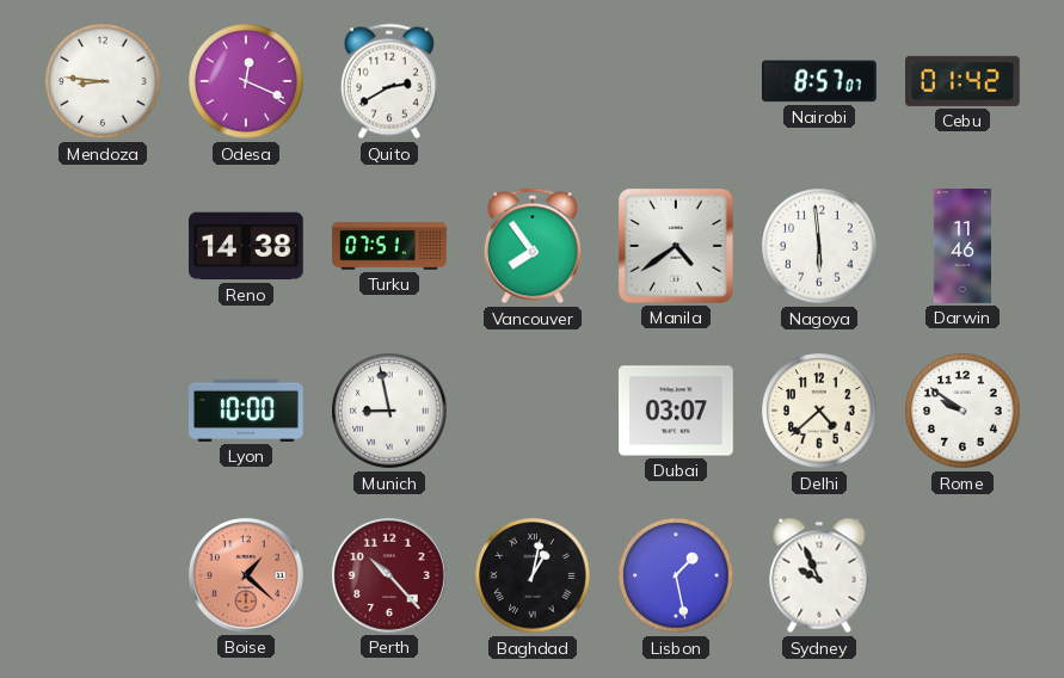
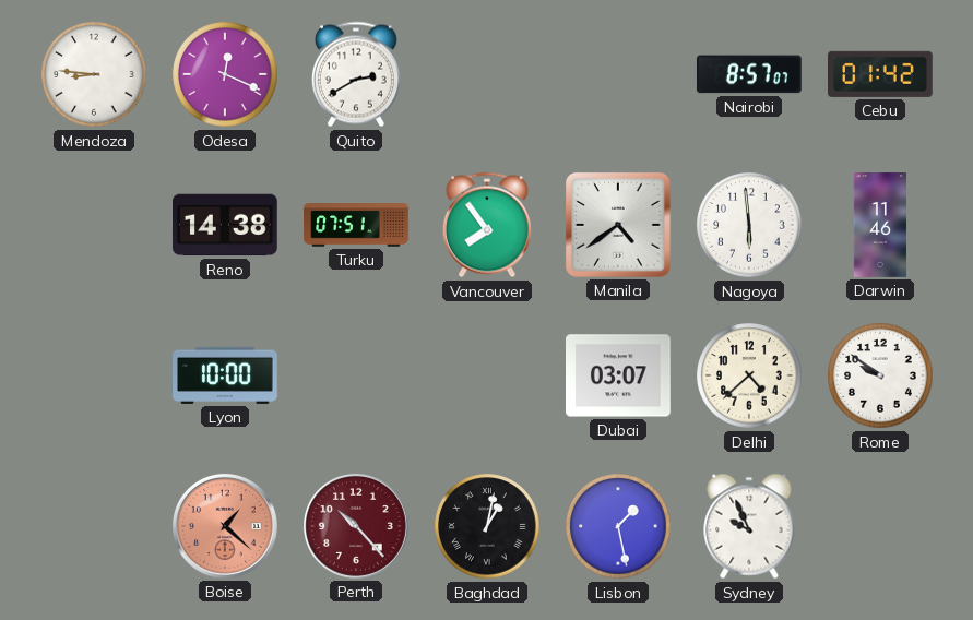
Munich: 8:58 -> none (389, 411)
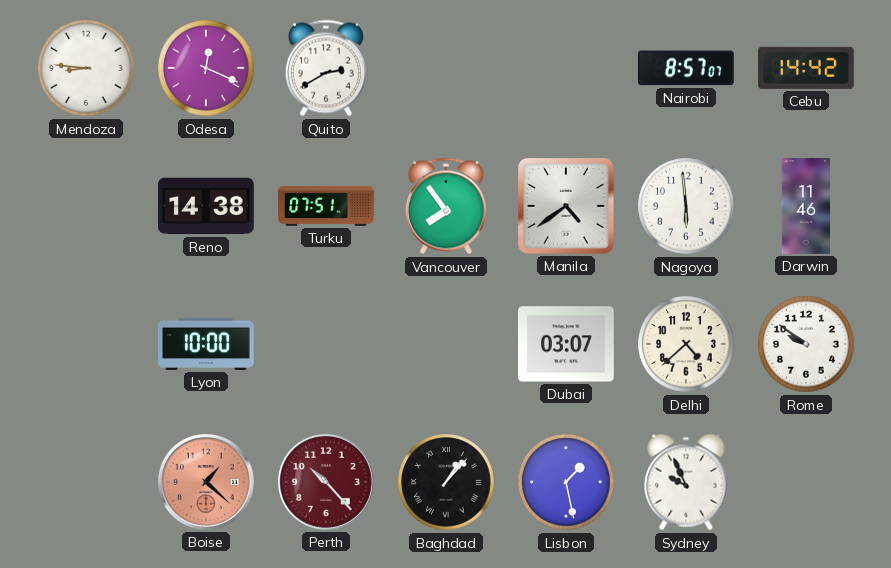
Cebu: 01:42 -> 14:42 (807, 68)
Baghdad: 1:02 -> 1:07 (446, 482)
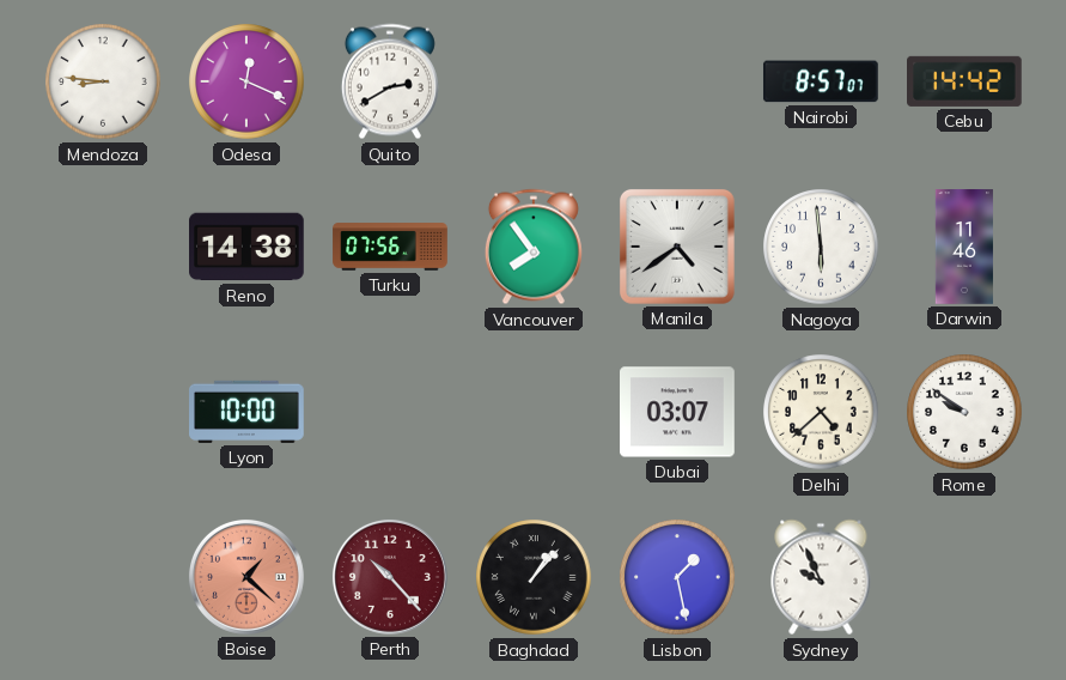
Turku: 07:51 -> 07:56 (390, 247)
